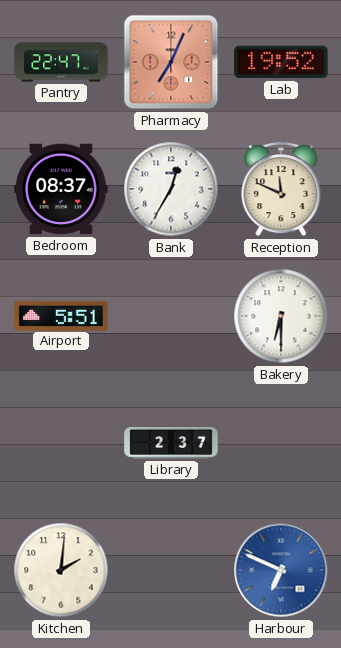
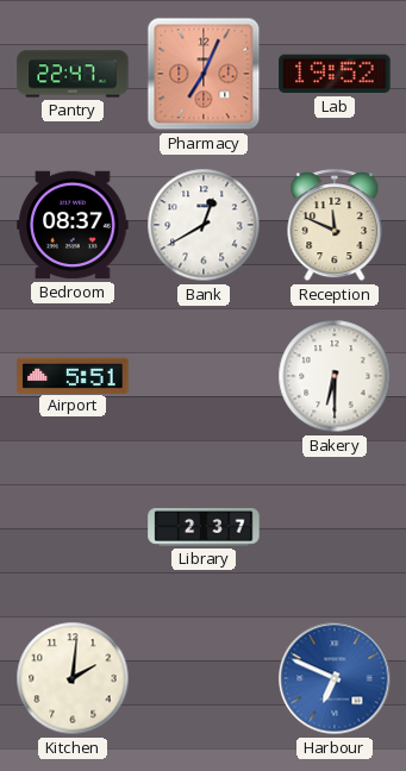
Bank: 12:35 -> 12:40 (204, 225)
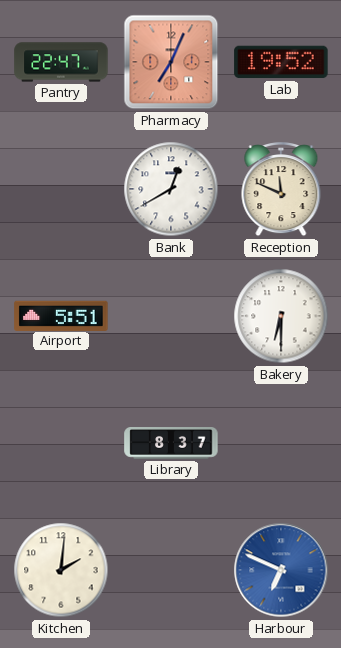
Bedroom: 08:37 -> none (73, 225)
Library: 2:37 -> 8:37 (171, 443)
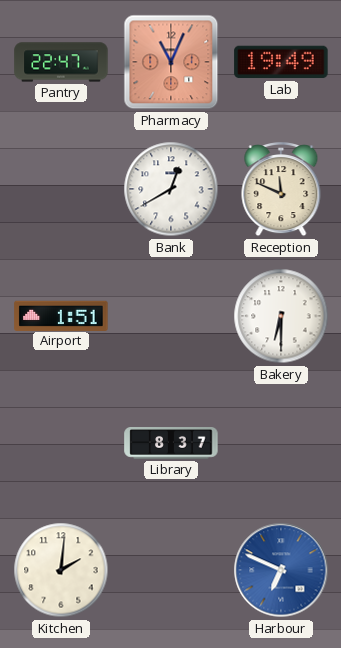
Pharmacy: 7:04 -> 11:04 (171, 62)
Lab: 19:52 -> 19:49 (281, 62)
Airport: 5:51 -> 1:51 (61, 315)
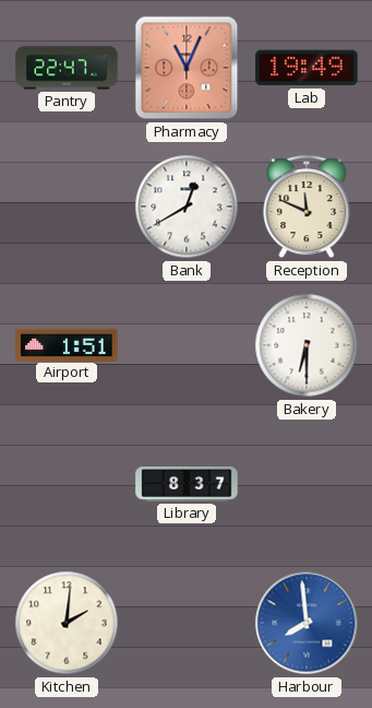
Harbour: 6:49 -> 7:59 (307, 623)
